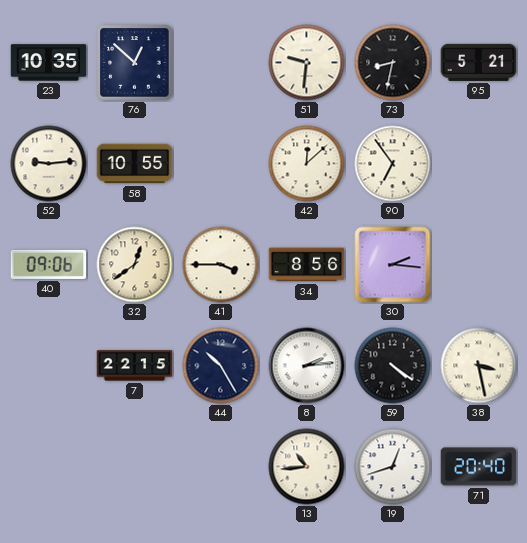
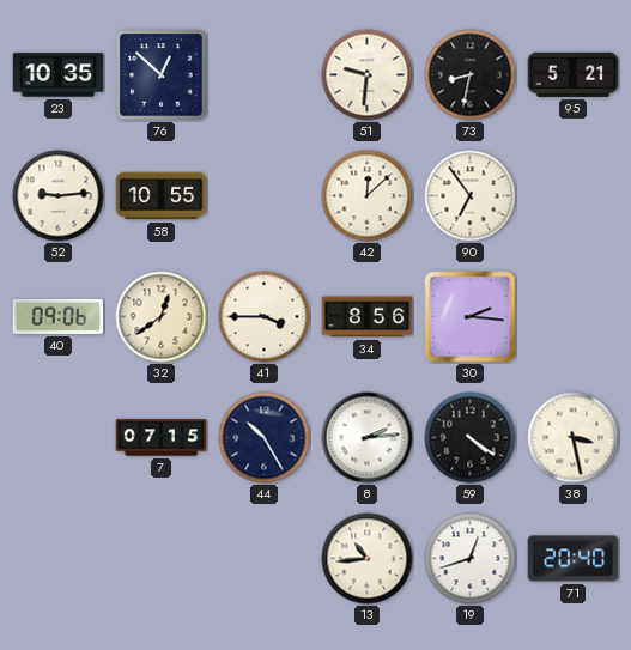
7: 22:15 -> 07:15 (162, 438)
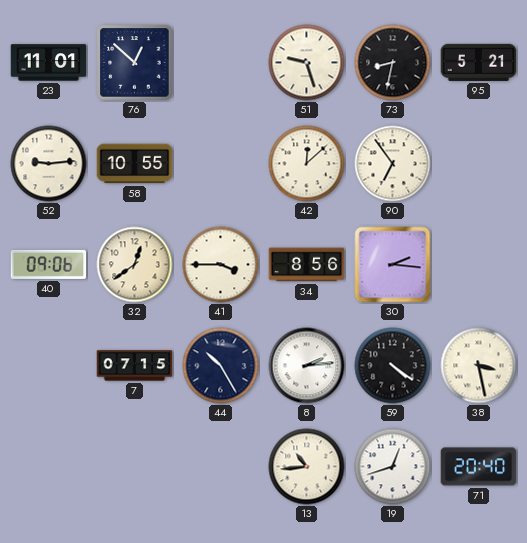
23: 10:35 -> 11:01 (49, 63)
51: 9:31 -> 9:27 (307, 63)
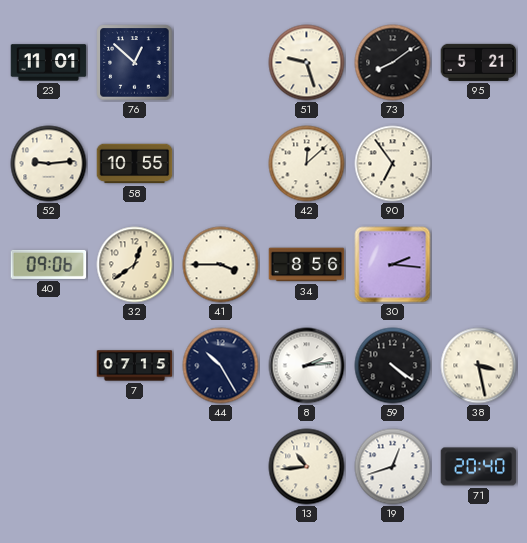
73: 8:32 -> 8:09 (393, 63)
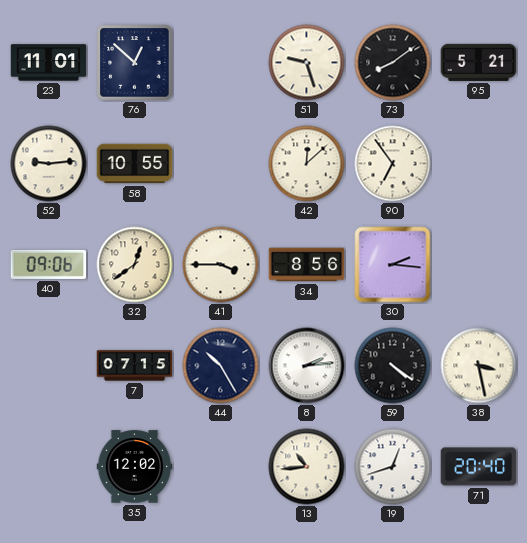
35: none -> 12:02 (135, 467)
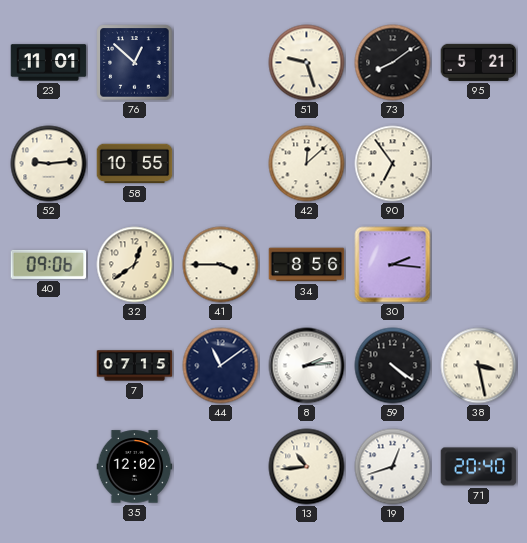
44: 10:25 -> 11:09 (221, 366)
